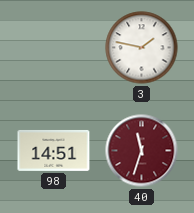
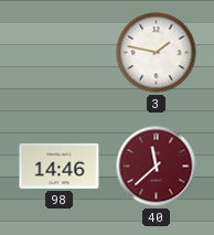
98: 14:51 -> 14:46 (60, 165)
40: 11:33 -> 11:38 (157, 167)
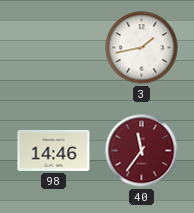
3: 1:47 -> 1:43 (142, 48)
40: 11:38 -> 11:36 (142, 151)
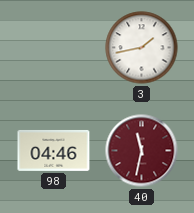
98: 14:46 -> 04:46 (54, 150)
40: 11:36 -> 11:32 (142, 151)
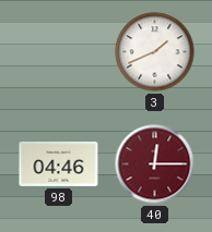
3: 1:43 -> 1:41 (155, 52)
40: 11:32 -> 12:15 (155, 164)
